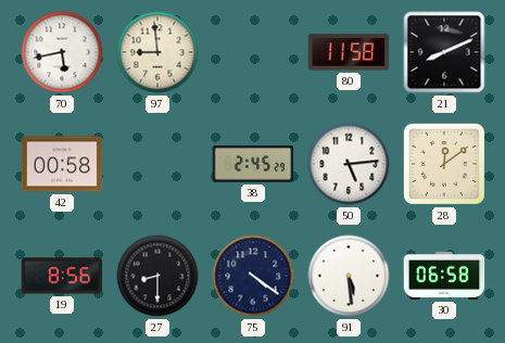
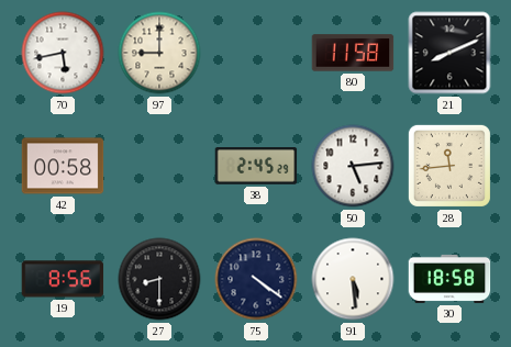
97: 8:59 -> 9:00 (159, 53)
28: 12:09 -> 11:44 (449, 166)
30: 06:58 -> 18:58 (449, 279)
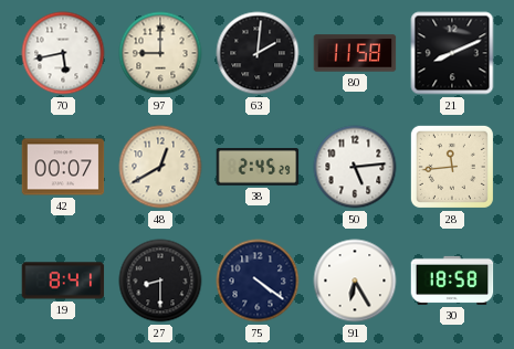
63: none -> 2:01 (258, 53)
42: 00:58 -> 00:07 (63, 167)
48: none -> 12:40 (160, 167)
19: 8:56 -> 8:41 (63, 281)
91: 5:29 -> 6:25 (355, 281)
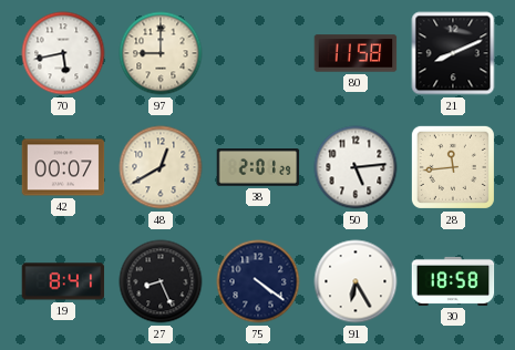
63: 2:01 -> none (258, 53)
38: 2:45 -> 2:01 (258, 167)
27: 8:30 -> 8:26 (161, 281)
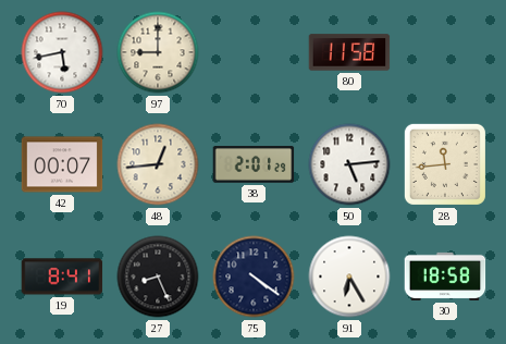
21: 8:11 -> none (453, 53)
48: 12:40 -> 12:44 (158, 164)
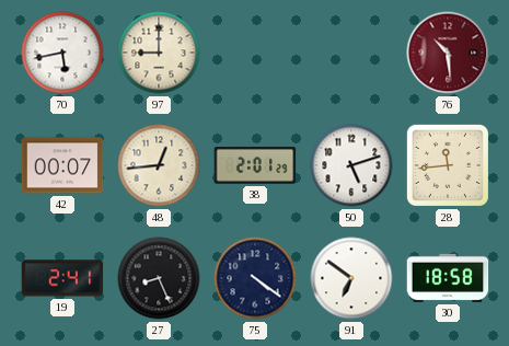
80: 11:58 -> none (349, 52)
76: none -> 10:29 (448, 53)
50: 5:14 -> 5:12 (351, 165)
19: 8:41 -> 2:41 (62, 278)
91: 6:25 -> 6:51 (351, 278)
